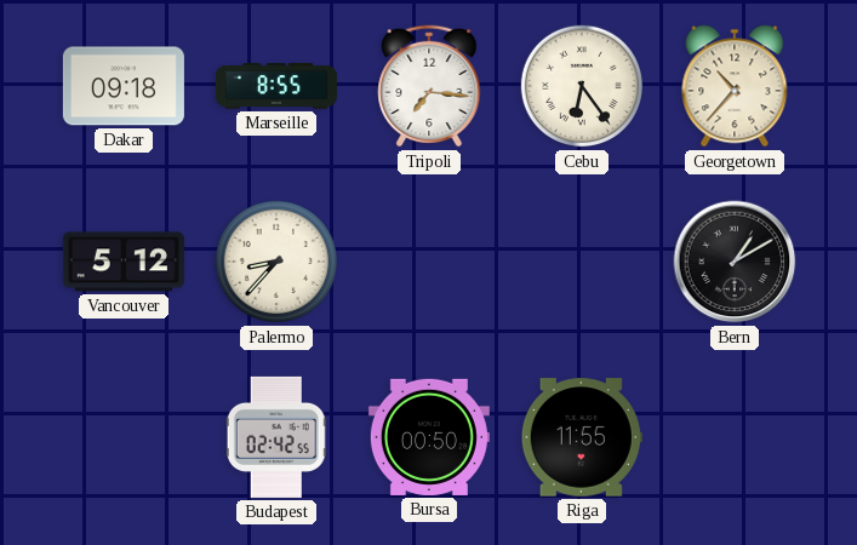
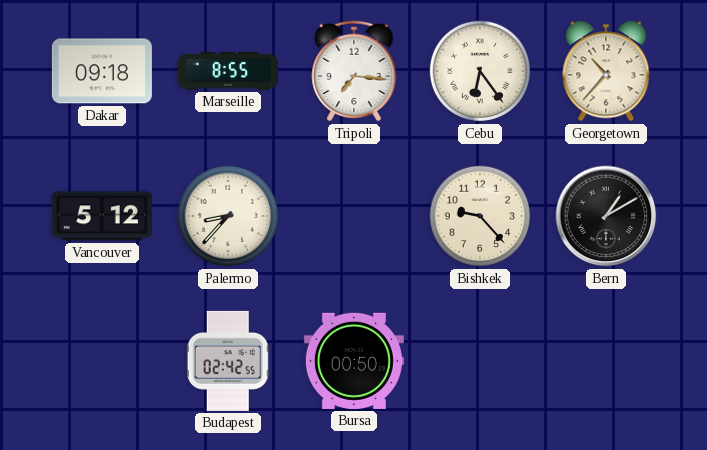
Bishkek: none -> 9:23 (479, 216)
Riga: 11:55 -> none (582, 437)
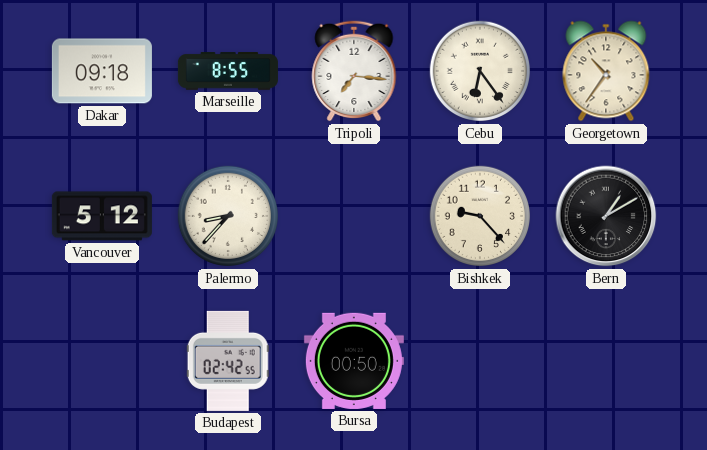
Georgetown: 10:37 -> 10:36 (606, 71)
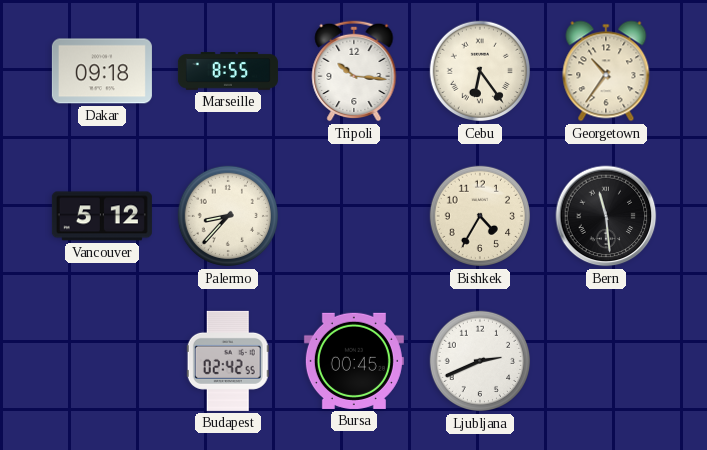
Tripoli: 7:16 -> 10:16 (354, 71)
Bishkek: 9:23 -> 4:35 (479, 216)
Bern: 1:10 -> 11:29 (606, 216)
Bursa: 00:50 -> 00:45 (354, 361)
Ljubljana: none -> 2:41 (479, 361)
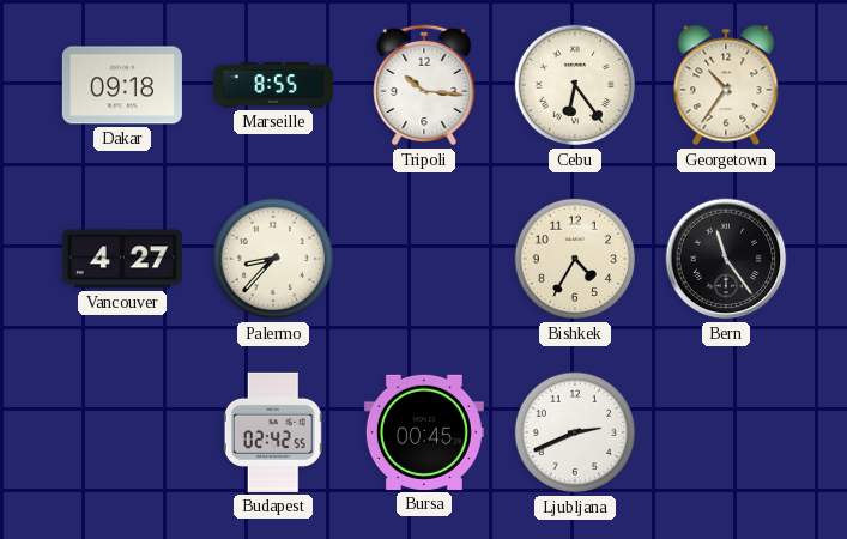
Vancouver: 5:12 -> 4:27 (122, 259)
Bern: 11:29 -> 11:24 (726, 259)
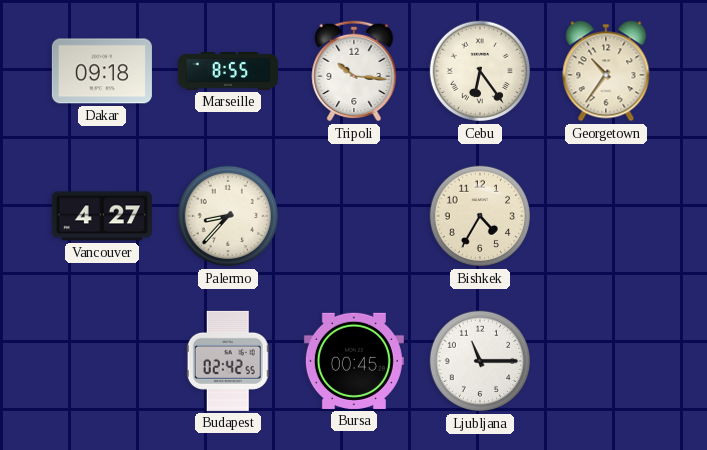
Bern: 11:24 -> none (726, 259)
Ljubljana: 2:41 -> 11:15 (479, 361)
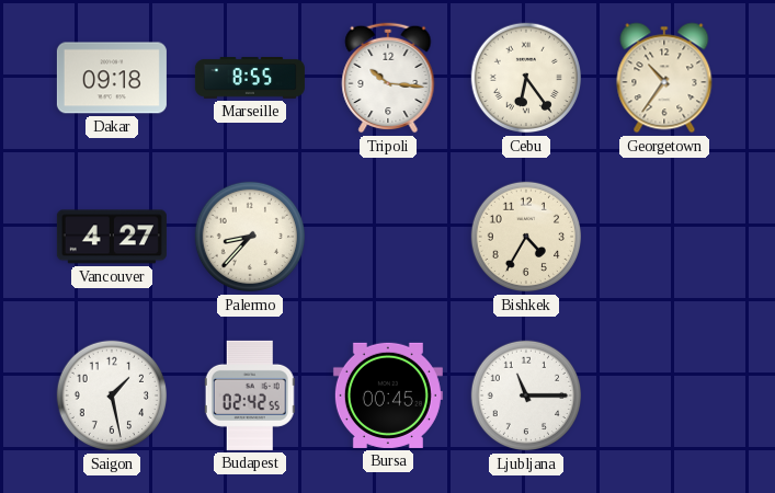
Saigon: none -> 1:28 (111, 395)
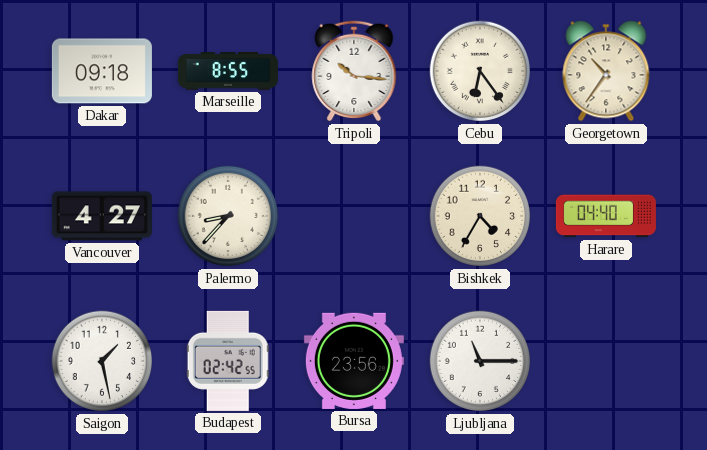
Harare: none -> 04:40 (606, 216)
Bursa: 00:45 -> 23:56 (354, 361)
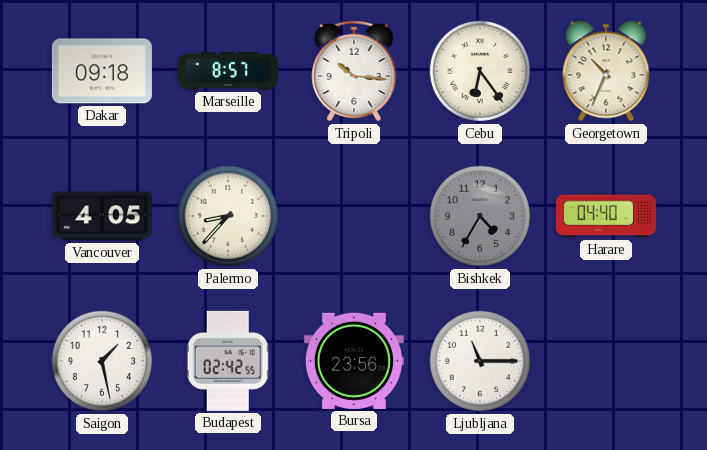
Marseille: 8:55 -> 8:57 (228, 71)
Georgetown: 10:36 -> 10:34 (606, 71)
Vancouver: 4:27 -> 4:05 (102, 216)
Bishkek dial: cream -> grey (479, 216)
